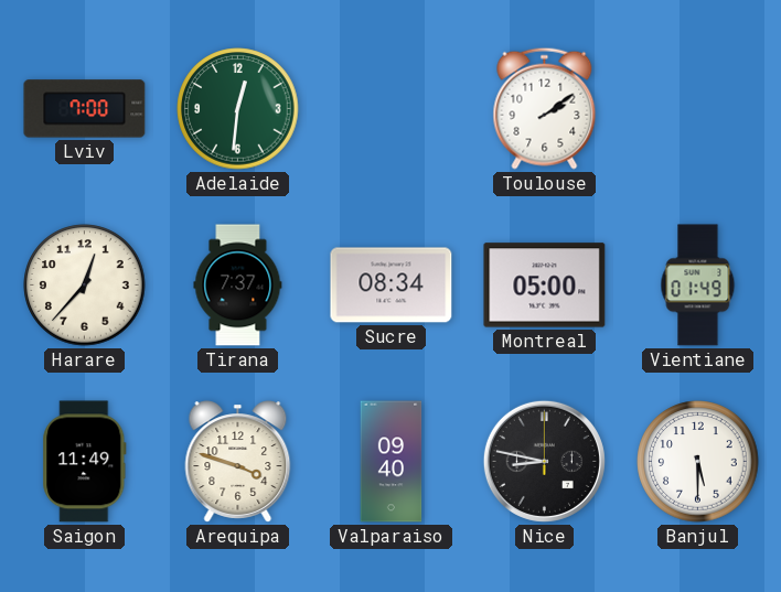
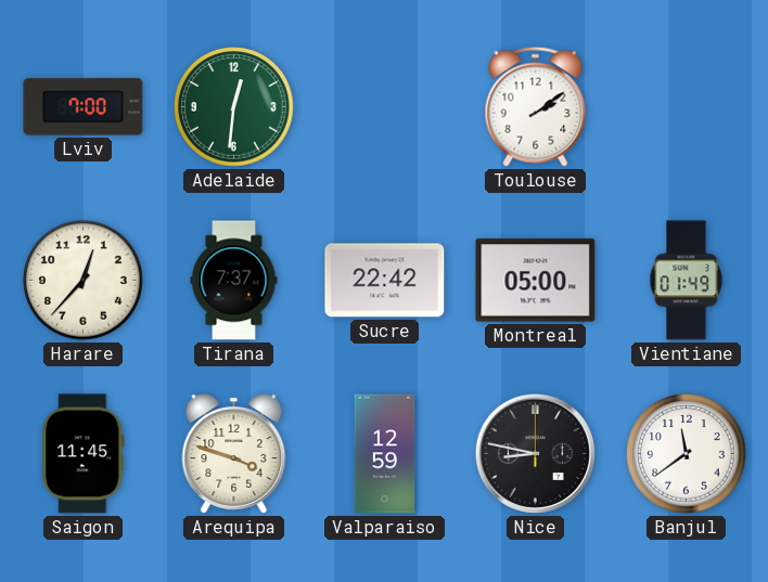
Sucre: 08:34 -> 22:42 (385, 281)
Saigon: 11:49 -> 11:45 (84, 454)
Valparaiso: 09:40 -> 12:59 (385, 454)
Banjul: 5:30 -> 11:39 (687, 454)
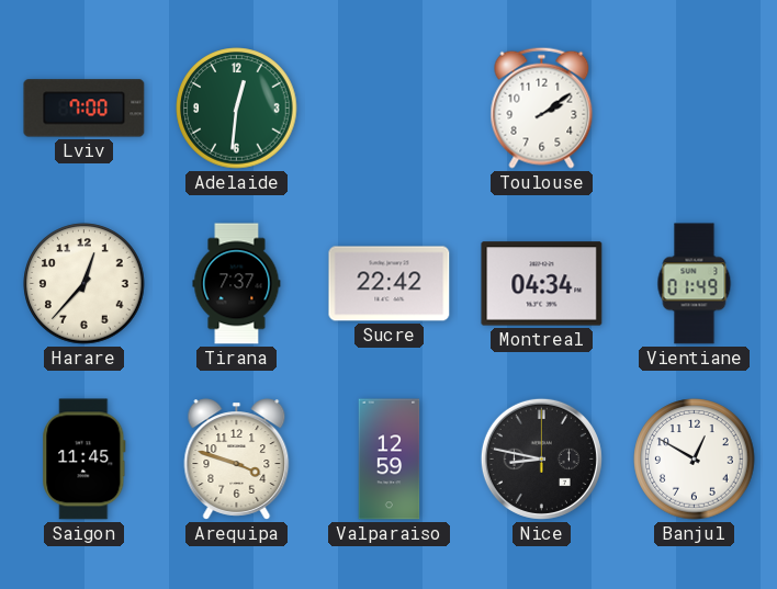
Montreal: 05:00 -> 04:34 (542, 284)
Banjul: 11:39 -> 12:50 (695, 460)
